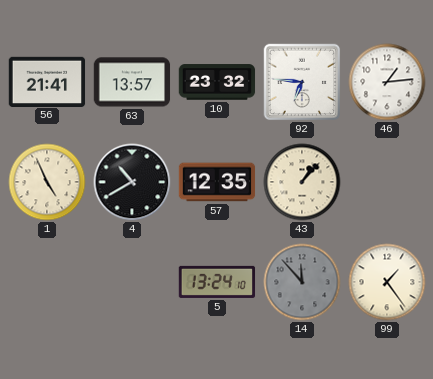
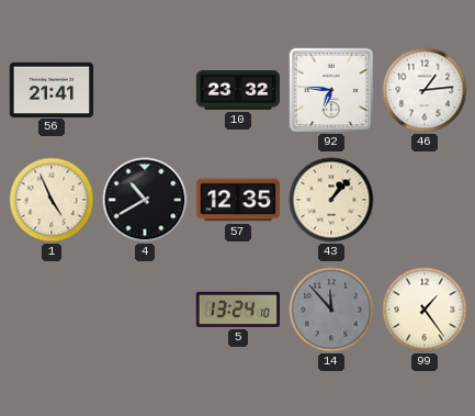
63: 13:57 -> none (132, 82)
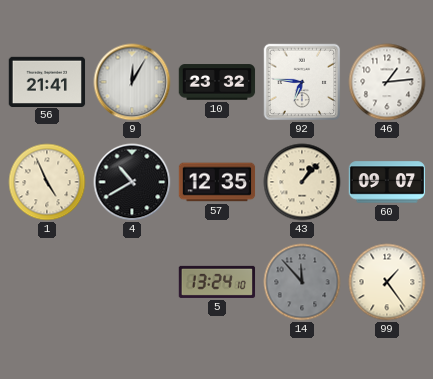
9: none -> 12:05 (132, 82)
60: none -> 09:07 (387, 182)
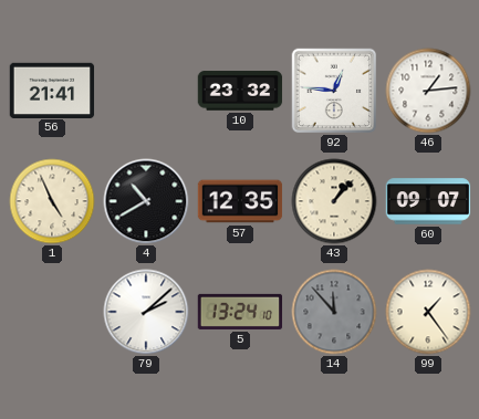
9: 12:05 -> none (132, 82)
92: 6:46 -> 12:46 (334, 91)
79: none -> 2:08 (146, 312)
